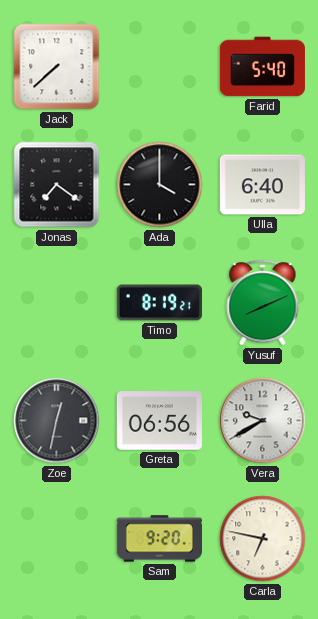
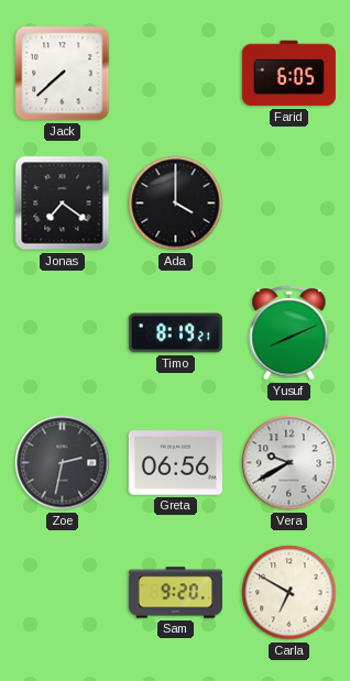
Farid: 5:40 -> 6:05 (288, 74)
Ulla: 6:40 -> none (262, 185)
Zoe: 12:32 -> 2:32 (63, 463)
Carla: 6:47 -> 6:50 (289, 593)
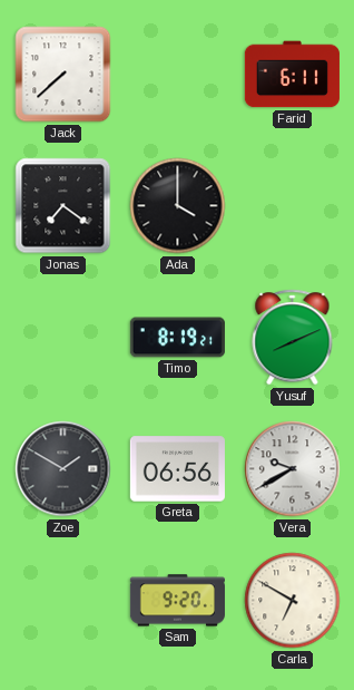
Farid: 6:05 -> 6:11 (292, 75)
Zoe: 2:32 -> 1:50 (63, 469)
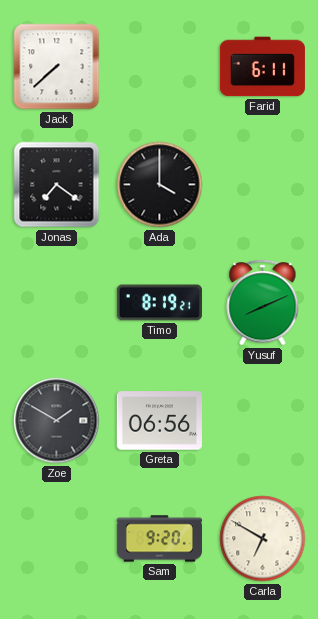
Vera: 9:40 -> none (293, 469)
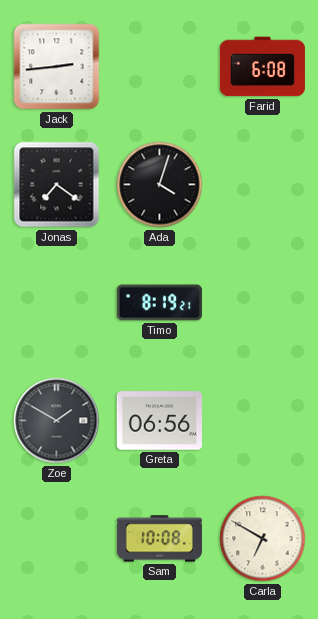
Jack: 7:38 -> 2:44 (57, 67)
Farid: 6:11 -> 6:08 (262, 67)
Ada: 4:00 -> 4:03 (160, 185)
Yusuf: 8:11 -> none (263, 303)
Sam: 9:20 -> 10:08 (159, 539)
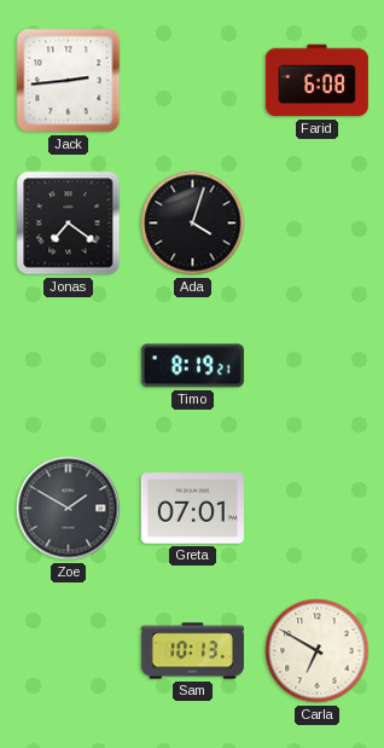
Greta: 06:56 -> 07:01 (192, 509)
Sam: 10:08 -> 10:13 (192, 651)
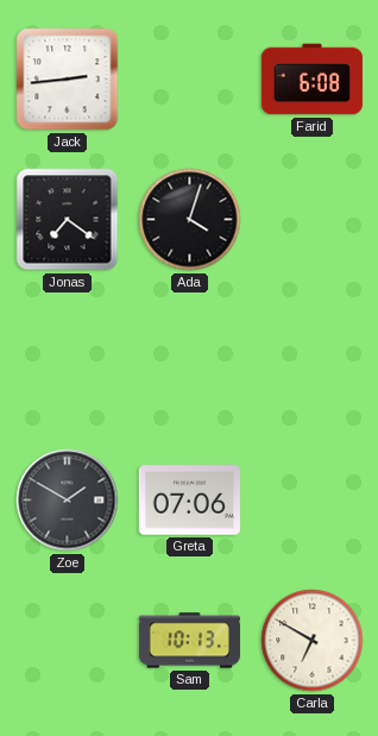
Timo: 8:19 -> none (192, 366)
Greta: 07:01 -> 07:06 (189, 501)
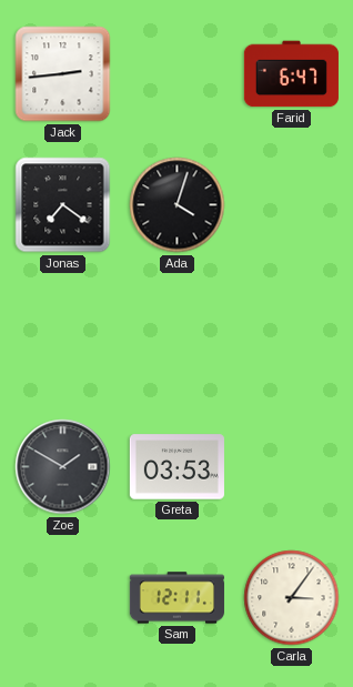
Farid: 6:08 -> 6:47 (291, 74)
Greta: 07:06 -> 03:53 (176, 467)
Sam: 10:13 -> 12:11 (176, 598)
Carla: 6:50 -> 3:06 (292, 598)
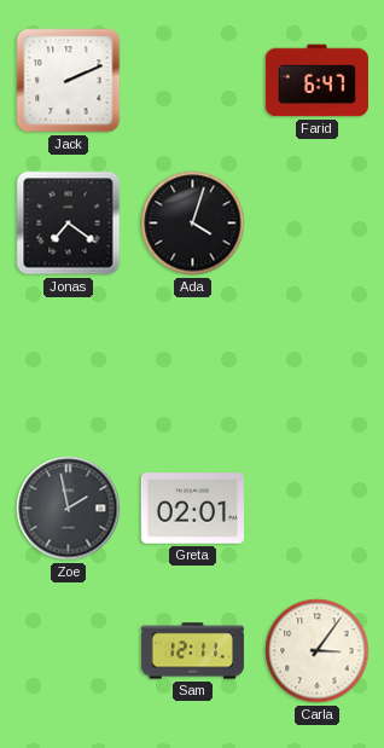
Jack: 2:44 -> 2:11 (69, 81)
Zoe: 1:50 -> 1:58 (69, 509)
Greta: 03:53 -> 02:01 (192, 509)
